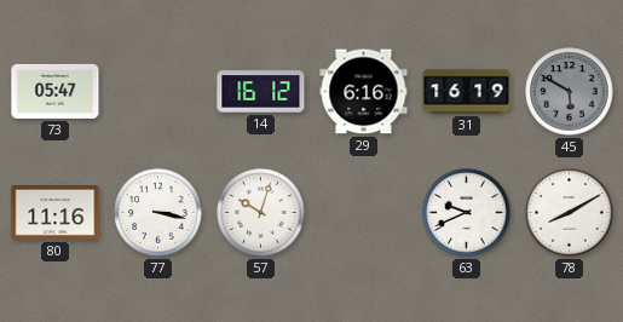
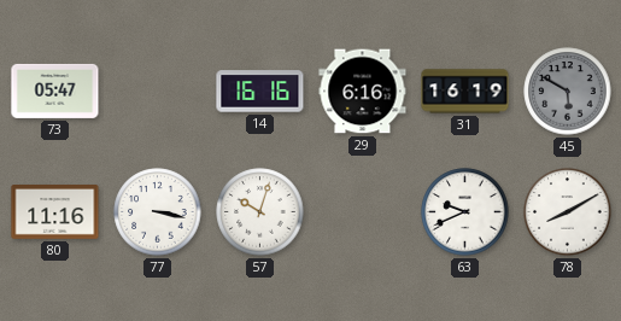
14: 16:12 -> 16:16 (260, 92)
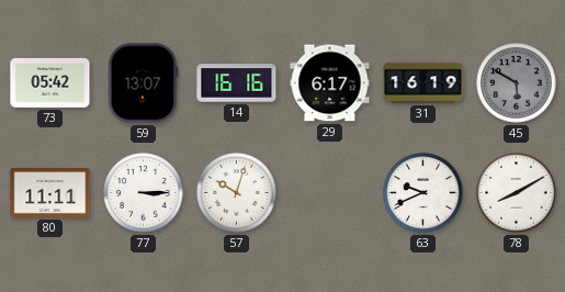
73: 05:47 -> 05:42 (50, 82)
59: none -> 13:07 (143, 83)
29: 6:16 -> 6:17 (330, 83)
80: 11:16 -> 11:11 (50, 193)
77: 3:17 -> 3:15 (144, 193)
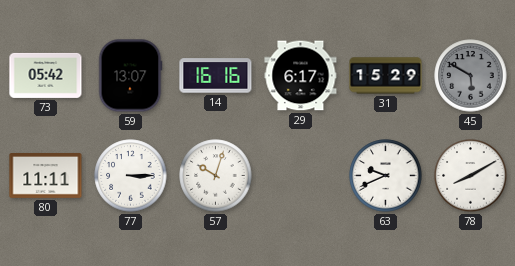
31: 16:19 -> 15:29 (386, 76)
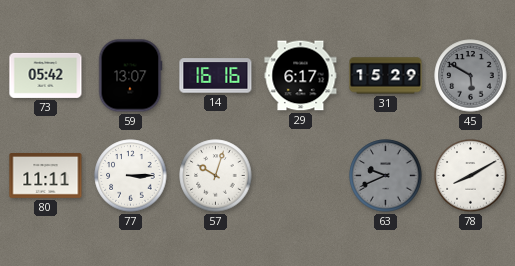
63 dial: white -> grey (386, 176)
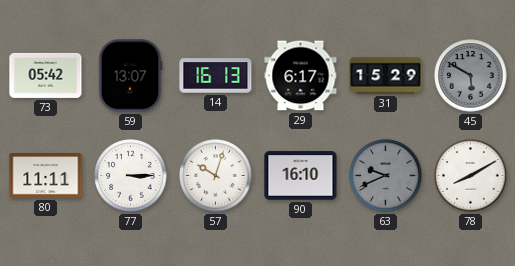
14: 16:16 -> 16:13 (216, 76)
90: none -> 16:10 (301, 176)
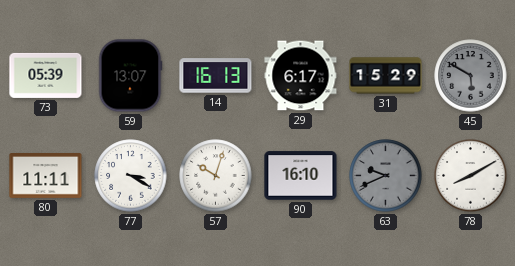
73: 05:42 -> 05:39 (46, 75)
77: 3:15 -> 3:20 (131, 176)
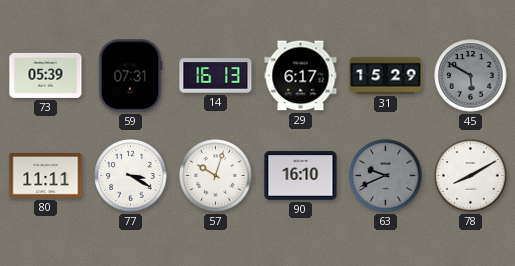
59: 13:07 -> 07:31 (130, 76)
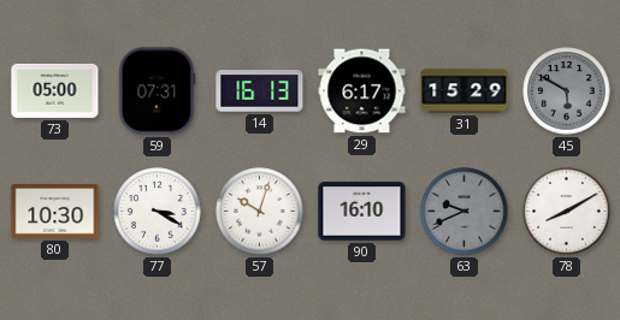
73: 05:39 -> 05:00 (55, 90)
80: 11:11 -> 10:30 (55, 212)
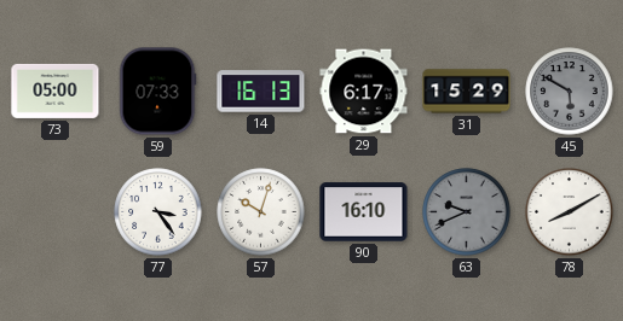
59: 07:31 -> 07:33 (157, 92)
80: 10:30 -> none (55, 212)
77: 3:20 -> 3:24 (158, 212)
